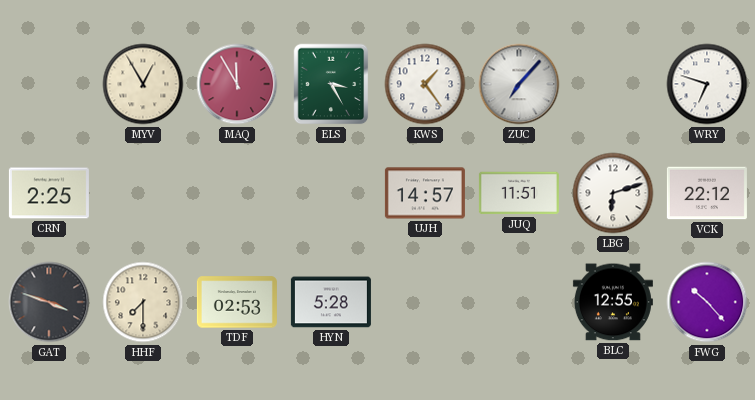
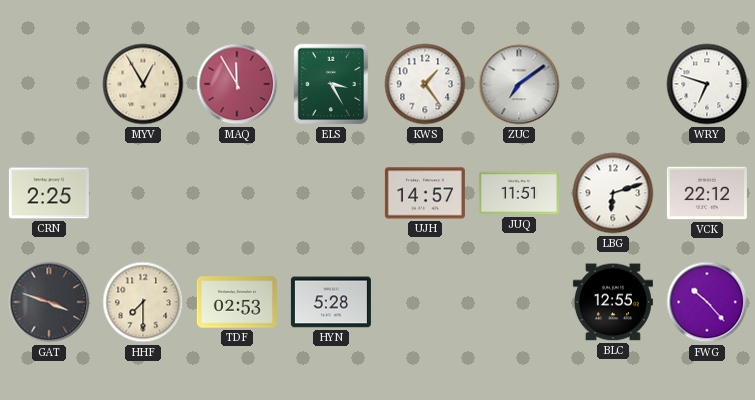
ZUC: 7:07 -> 7:09 (519, 84)
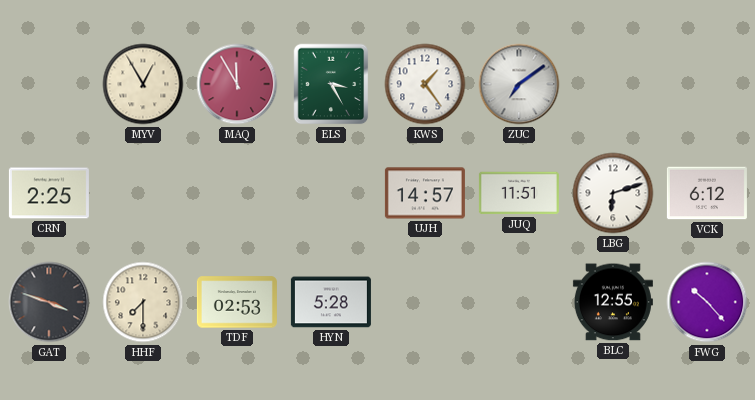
WRY: 6:48 -> none (707, 84)
VCK: 22:12 -> 6:12 (707, 193)
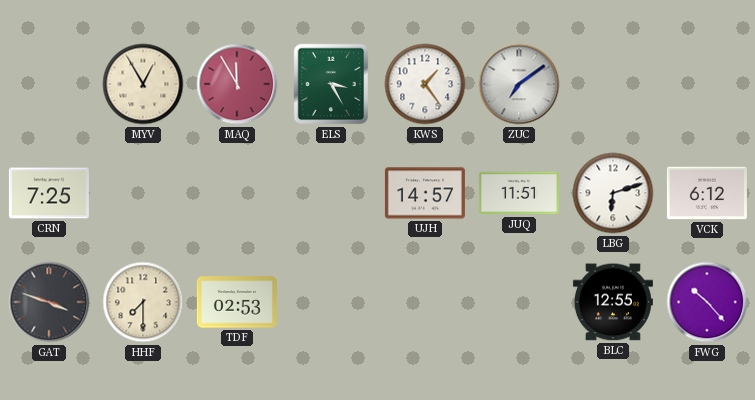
CRN: 2:25 -> 7:25 (49, 193)
HYN: 5:28 -> none (331, 302)
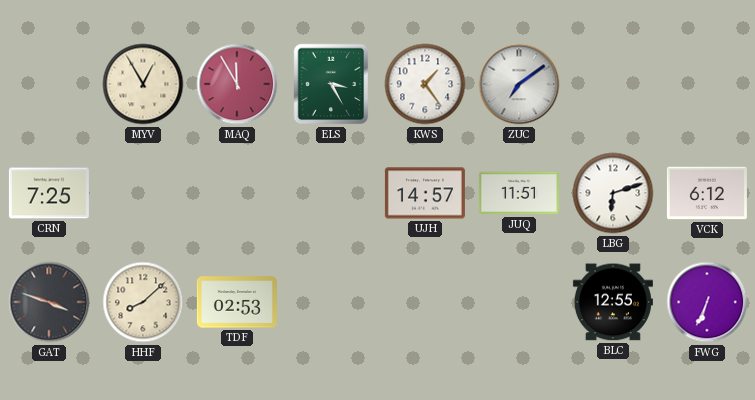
HHF: 7:30 -> 8:08 (143, 302)
FWG: 10:23 -> 6:34 (707, 302)
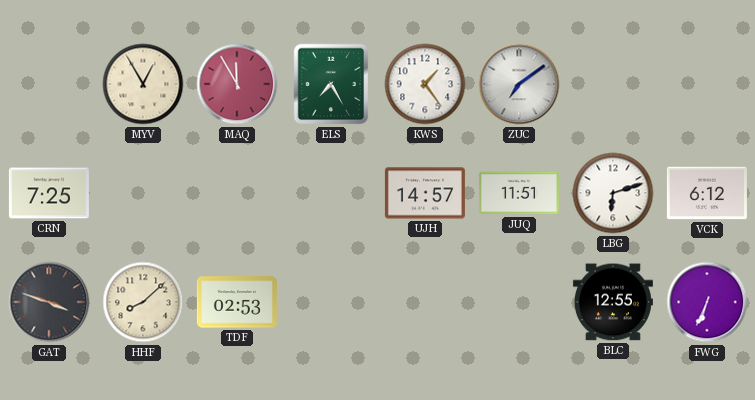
ELS: 3:25 -> 7:25 (331, 84)
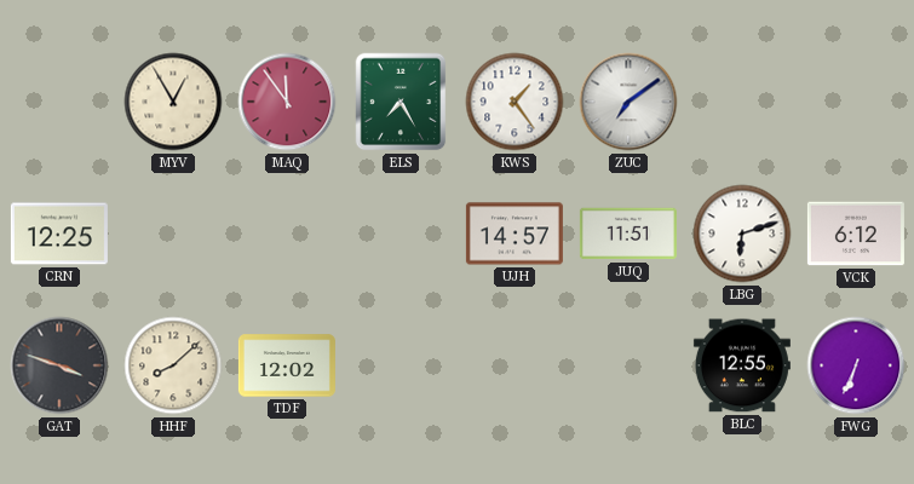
MAQ: 11:55 -> 11:54 (287, 102)
CRN: 7:25 -> 12:25 (59, 234)
TDF: 02:53 -> 12:02 (287, 365)
